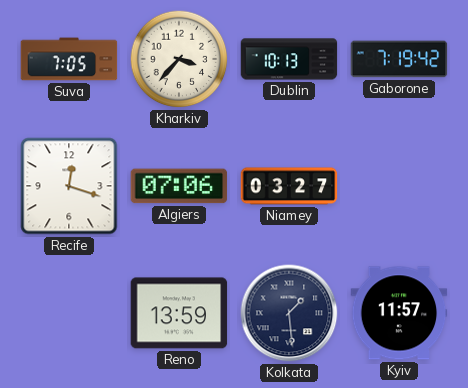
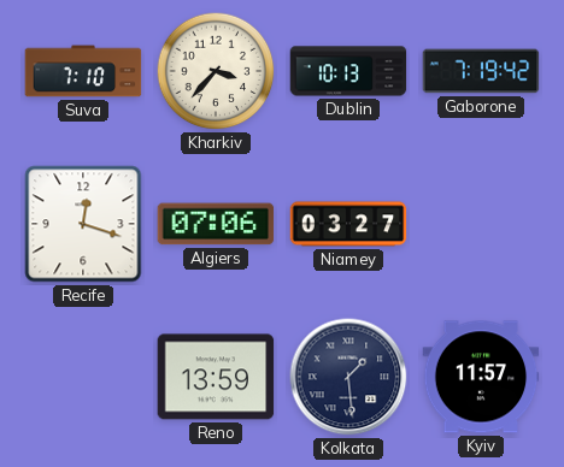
Suva: 7:05 -> 7:10 (83, 71)
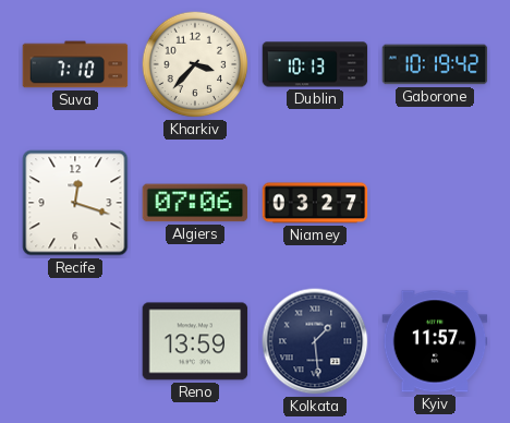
Gaborone: 7:19 -> 10:19 (435, 64)
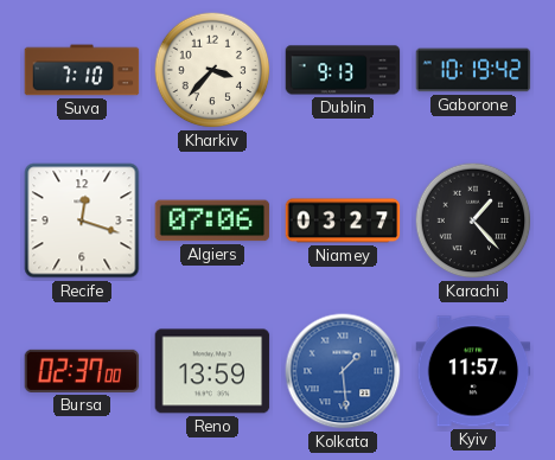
Dublin: 10:13 -> 9:13 (343, 70)
Karachi: none -> 1:23 (473, 221)
Bursa: none -> 02:37 (82, 371)
Kolkata dial: navy -> blue (343, 371)
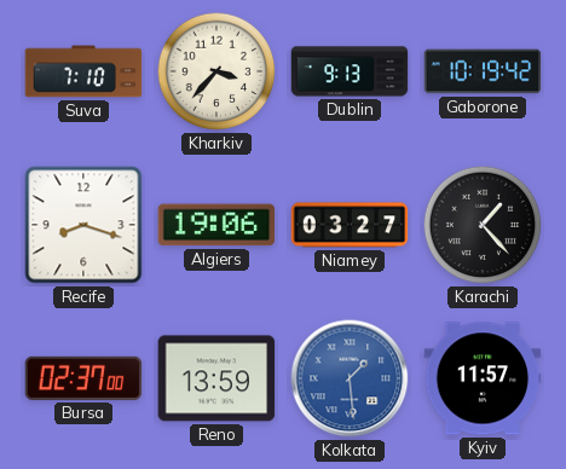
Recife: 12:18 -> 8:18 (83, 225)
Algiers: 07:06 -> 19:06 (216, 225)
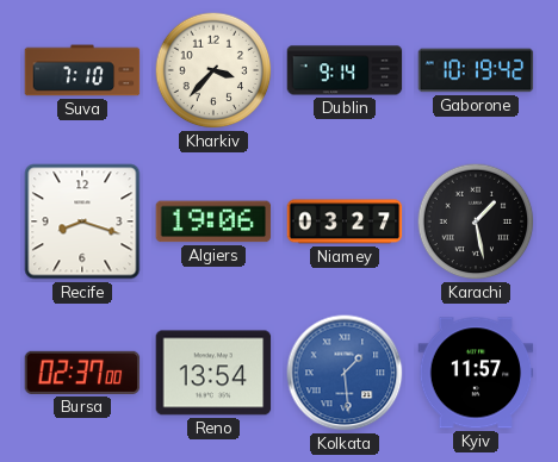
Dublin: 9:13 -> 9:14 (345, 70)
Karachi: 1:23 -> 1:28 (476, 221)
Reno: 13:59 -> 13:54 (213, 373)
